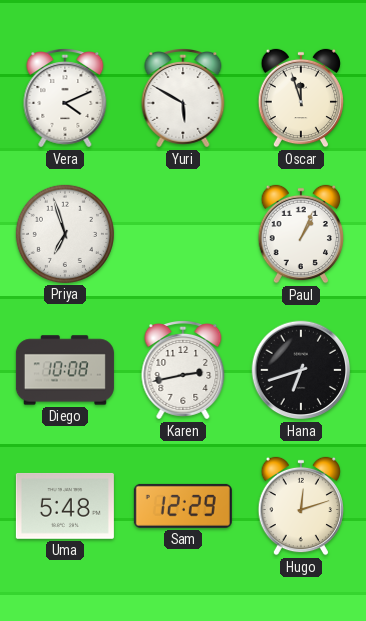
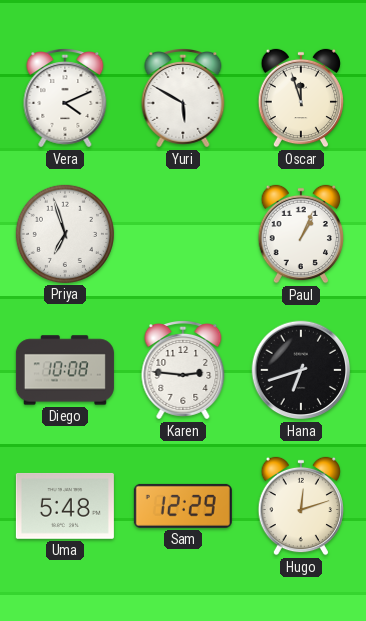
Karen: 2:43 -> 2:46 (183, 371)
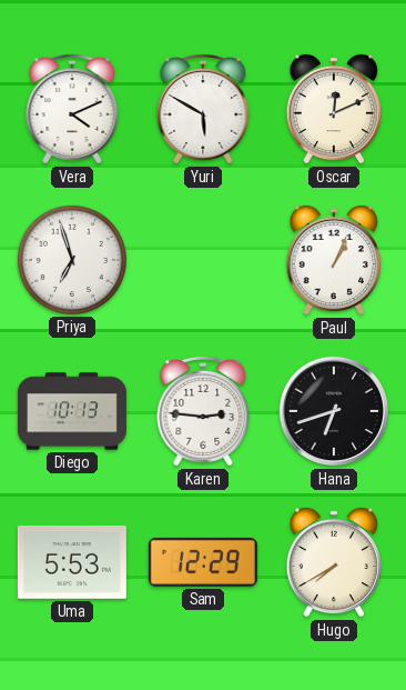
Oscar: 11:57 -> 12:11 (333, 109)
Diego: 10:08 -> 10:13 (72, 411)
Uma: 5:48 -> 5:53 (72, 562)
Hugo: 12:12 -> 7:40 (333, 562)
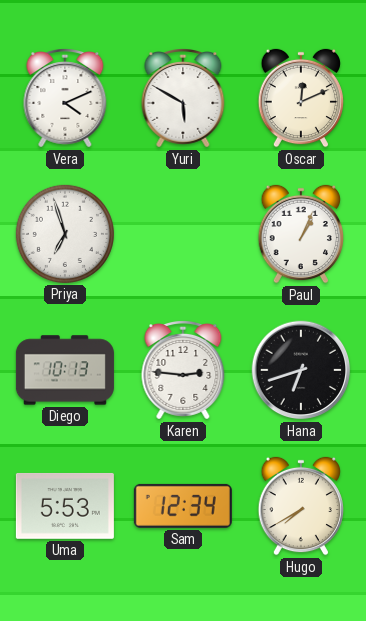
Sam: 12:29 -> 12:34 (183, 506)
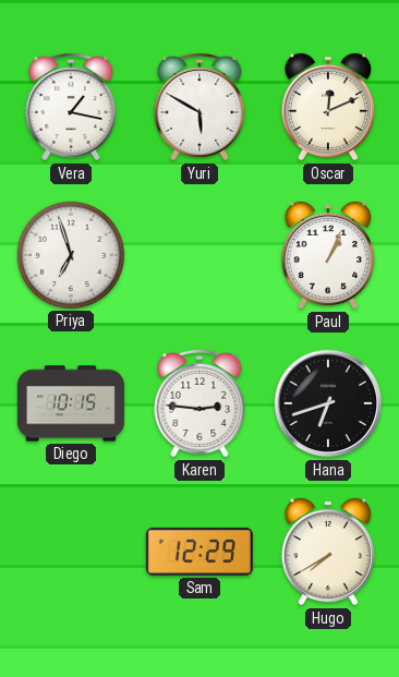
Vera: 4:11 -> 1:17 (71, 108)
Diego: 10:13 -> 10:15 (71, 403)
Uma: 5:53 -> none (65, 506)
Sam: 12:34 -> 12:29 (199, 552)
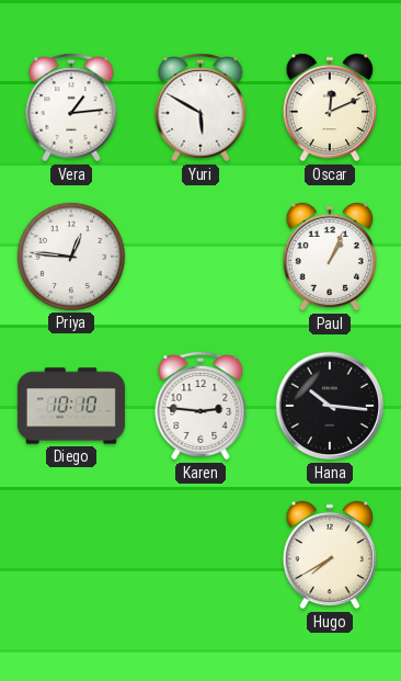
Vera: 1:17 -> 1:14 (71, 109)
Priya: 6:57 -> 12:46 (71, 257)
Diego: 10:15 -> 10:10 (71, 406)
Hana: 6:42 -> 10:16 (330, 406)
Sam: 12:29 -> none (199, 552)
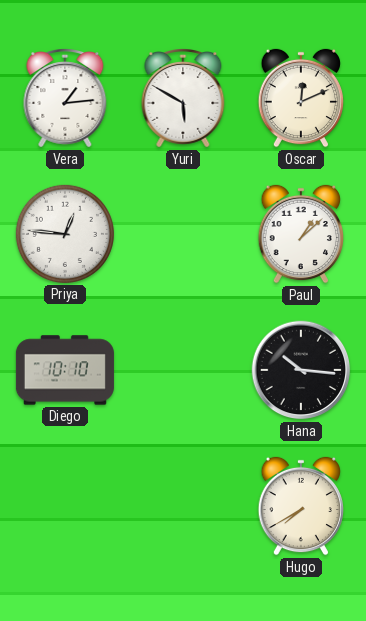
Paul: 1:04 -> 1:08 (300, 234)
Karen: 2:46 -> none (200, 407)
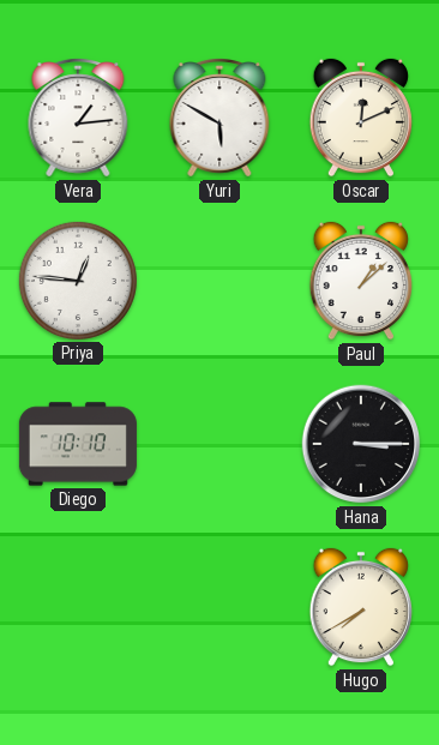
Hana: 10:16 -> 3:15 (361, 444)
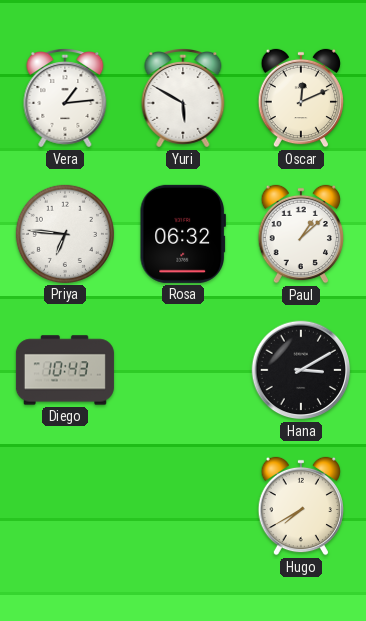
Priya: 12:46 -> 6:46 (65, 234)
Rosa: none -> 06:32 (183, 234)
Diego: 10:10 -> 10:43 (65, 370)
Hana: 3:15 -> 3:10 (301, 370)
